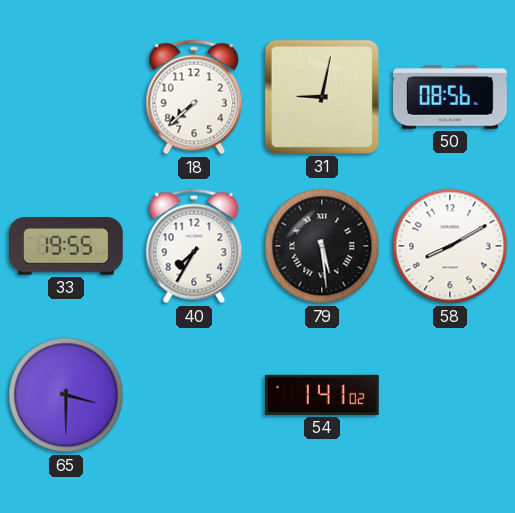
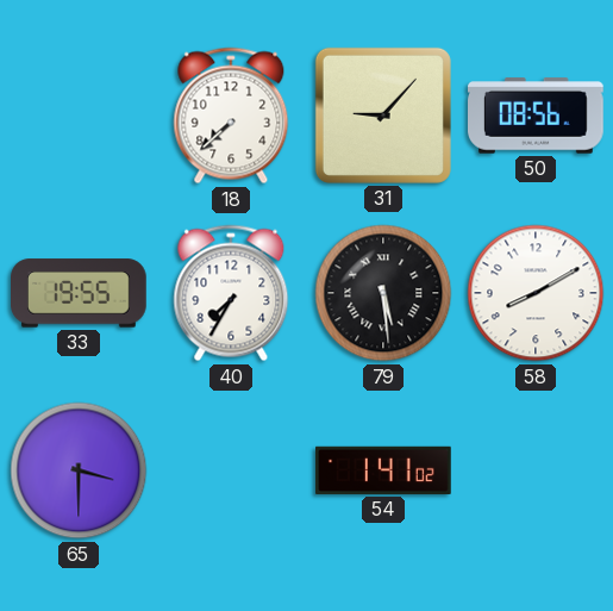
31: 9:02 -> 9:07 (383, 116)
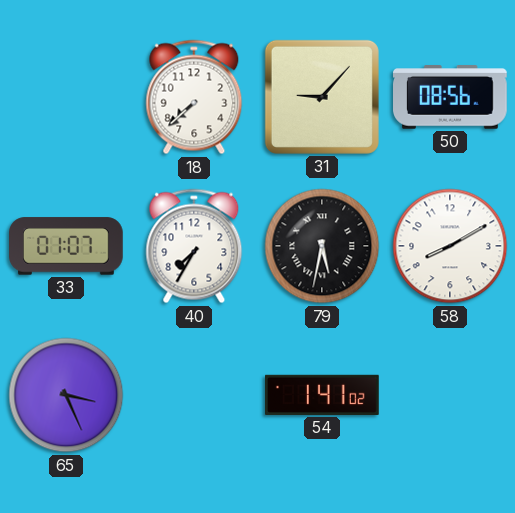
33: 19:55 -> 01:07 (67, 246)
79: 5:29 -> 5:32 (322, 246)
65: 3:30 -> 3:26 (66, 395)
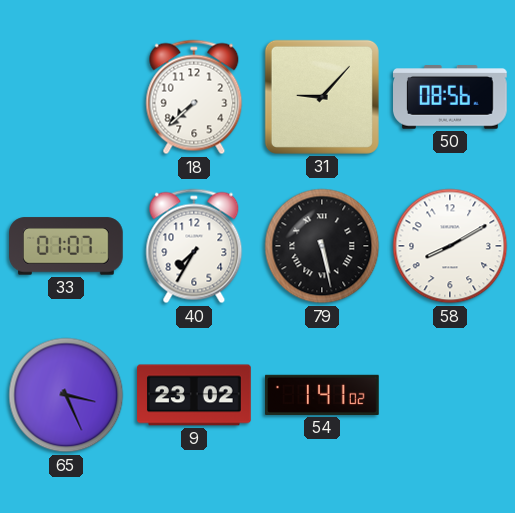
79: 5:32 -> 5:28 (322, 246)
9: none -> 23:02 (195, 395)
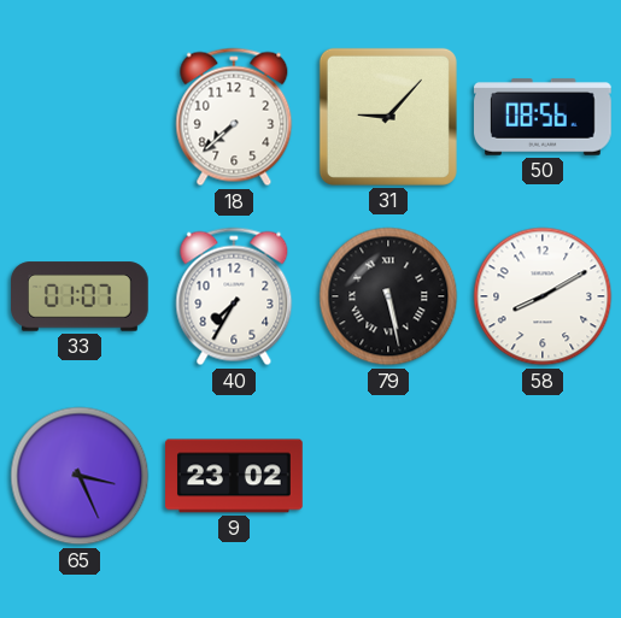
54: 1:41 -> none (323, 395)
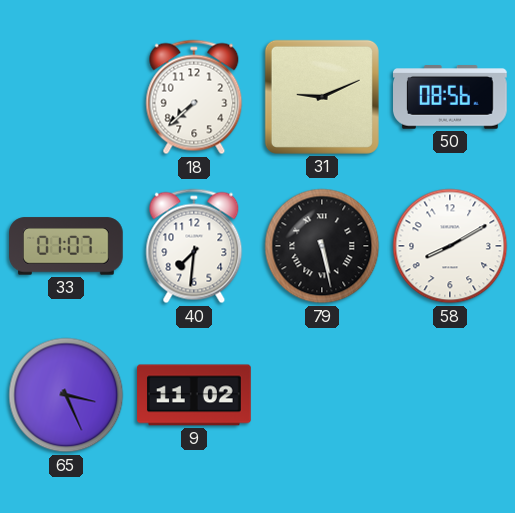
31: 9:07 -> 9:11 (322, 97)
40: 7:35 -> 7:31 (194, 246)
9: 23:02 -> 11:02 (195, 395)
